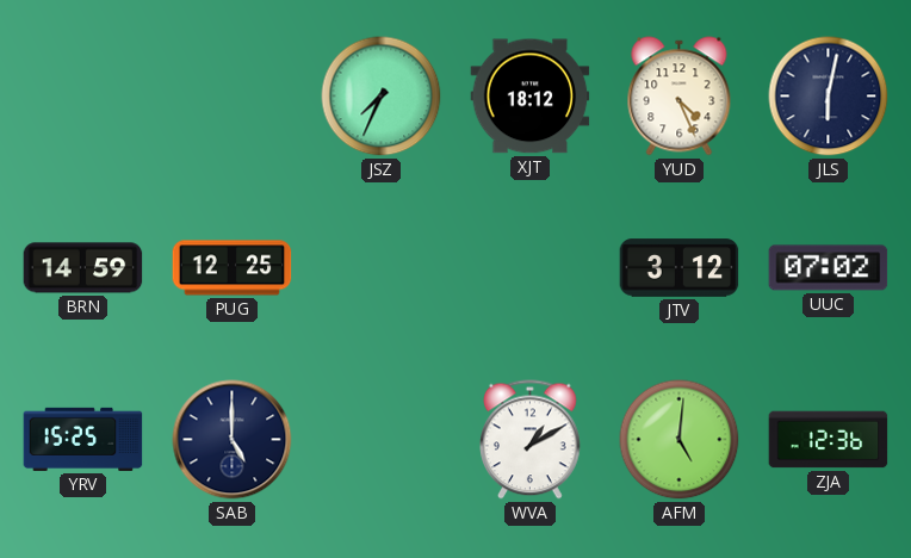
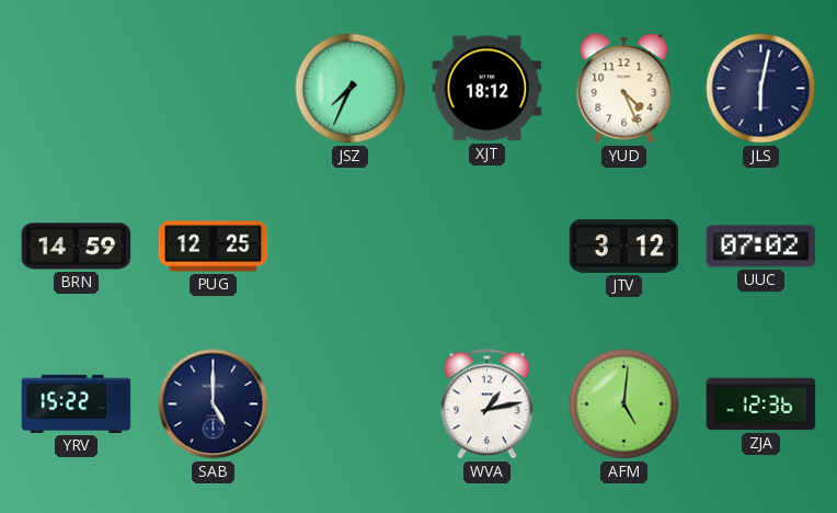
YRV: 15:25 -> 15:22 (77, 403)
WVA: 1:10 -> 1:13 (488, 404)
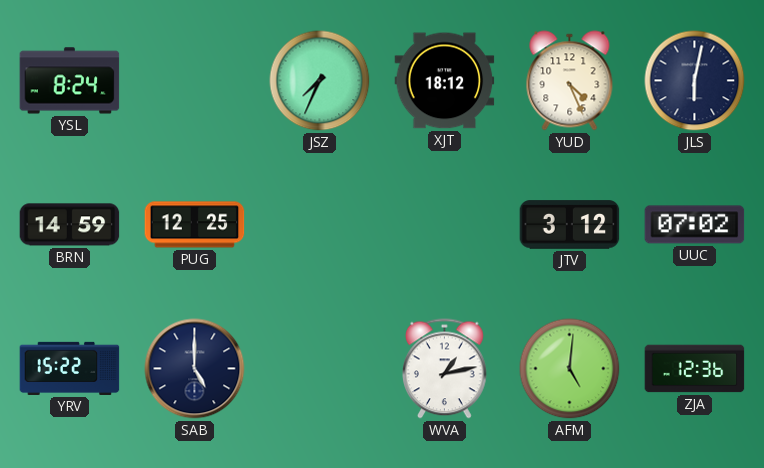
YSL: none -> 8:24 (70, 81)
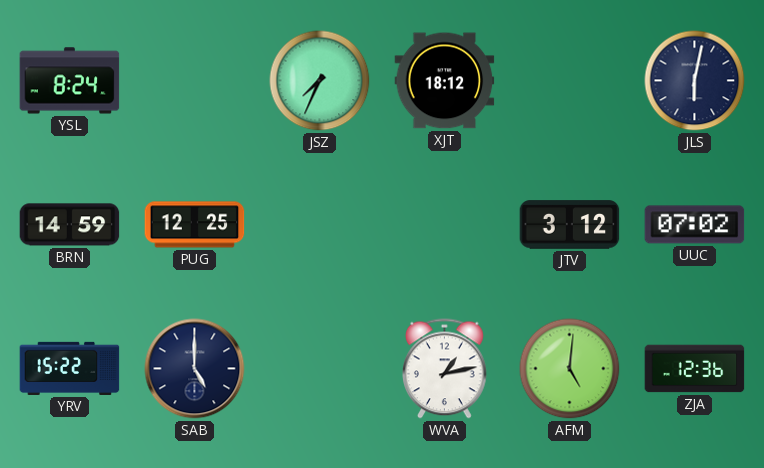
YUD: 4:26 -> none (570, 81)
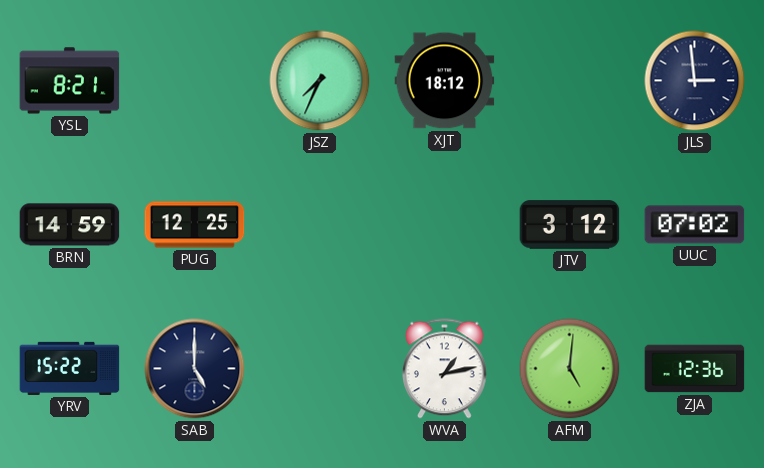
YSL: 8:24 -> 8:21 (70, 81)
JLS: 6:02 -> 2:59 (695, 81)
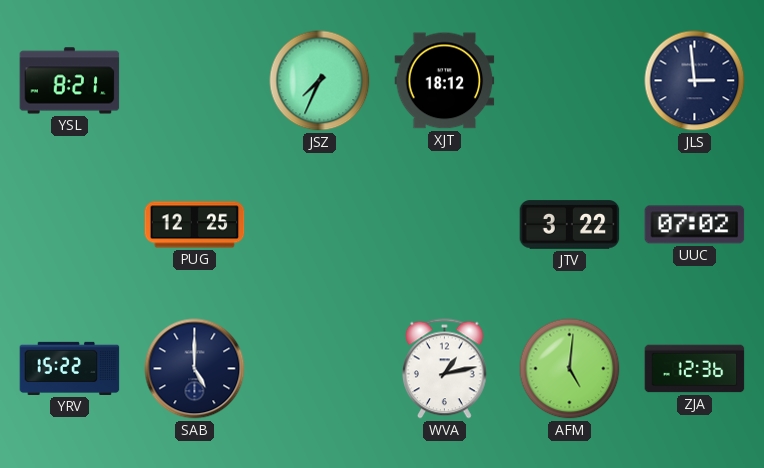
BRN: 14:59 -> none (70, 225)
JTV: 3:12 -> 3:22 (570, 225)
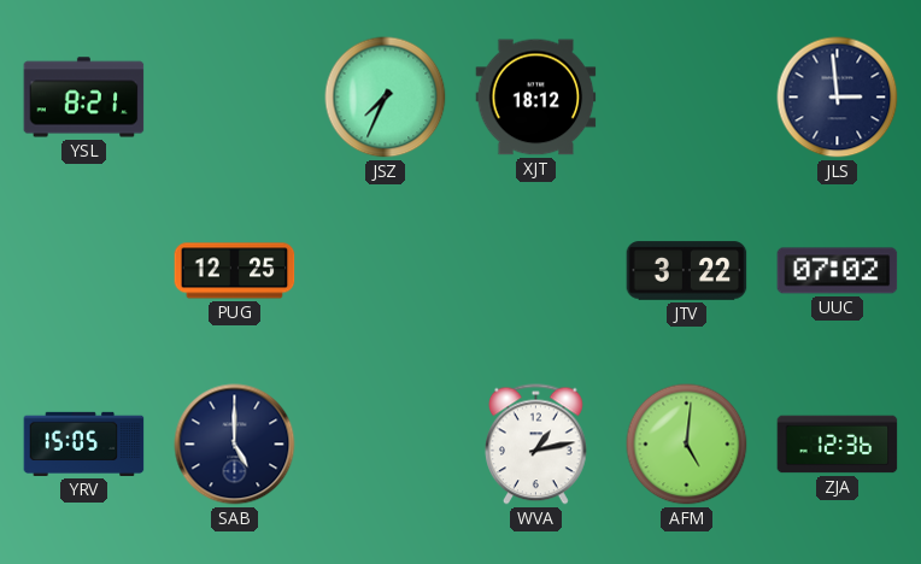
YRV: 15:22 -> 15:05 (84, 443)
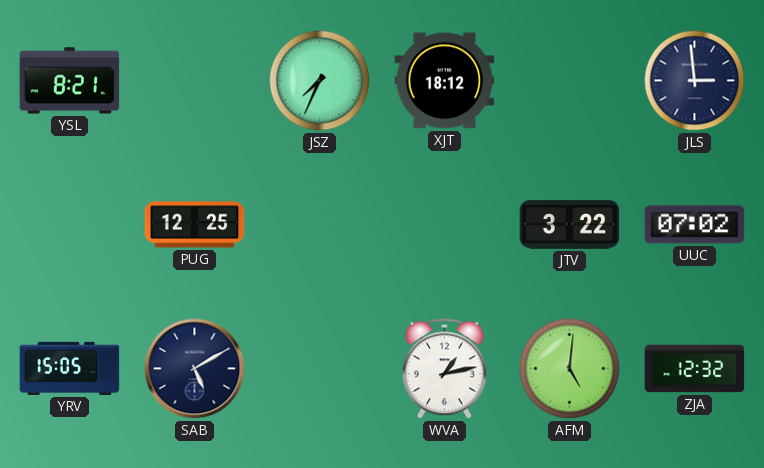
SAB: 5:00 -> 5:10 (195, 369)
ZJA: 12:36 -> 12:32 (695, 369)
